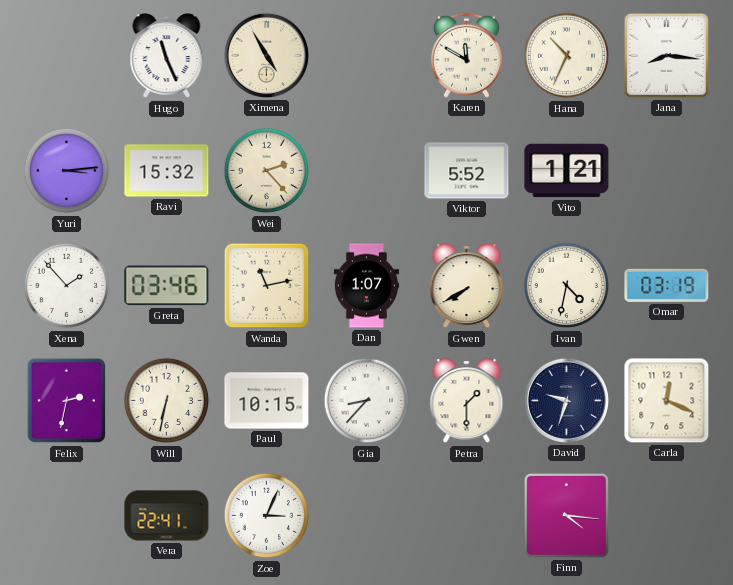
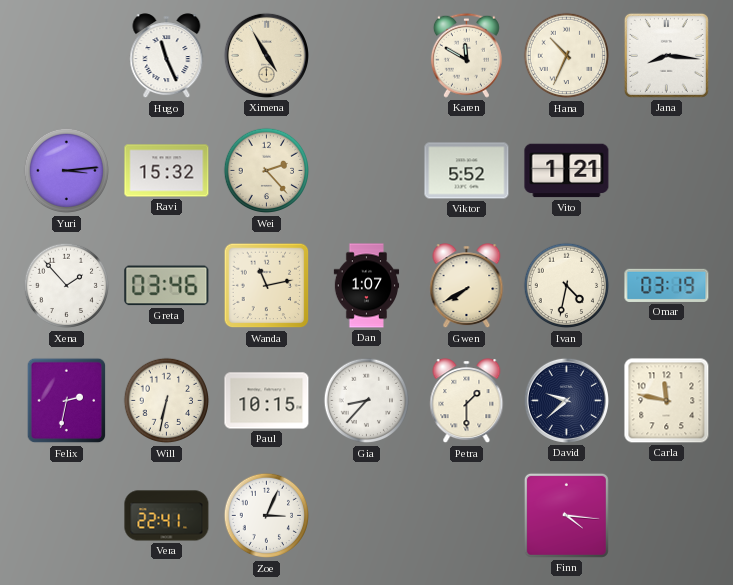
David: 9:33 -> 9:38 (566, 400)
Carla: 12:19 -> 11:47 (667, 401)
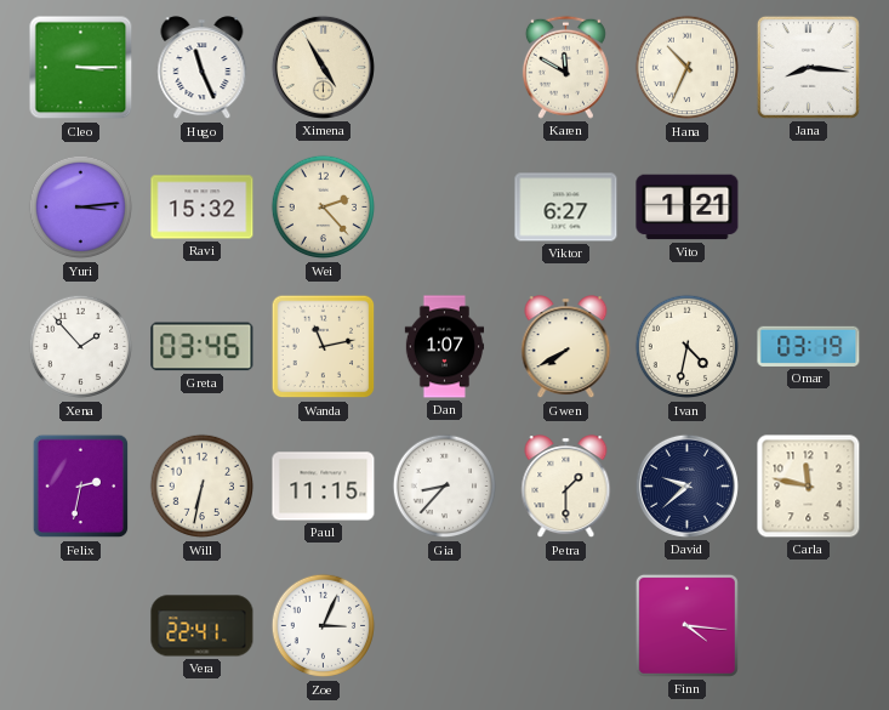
Cleo: none -> 3:15 (81, 68)
Viktor: 5:52 -> 6:27 (566, 208)
Paul: 10:15 -> 11:15 (324, 487)
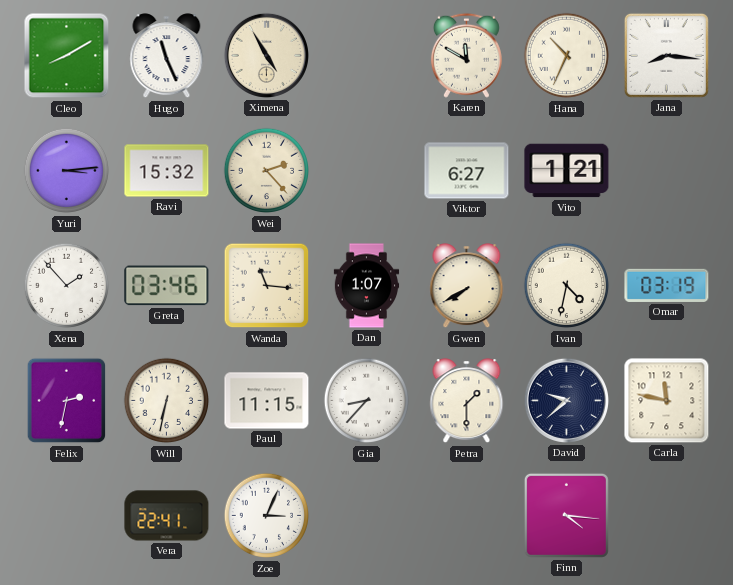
Cleo: 3:15 -> 8:10 (67, 56)
Wanda: 11:13 -> 11:16 (267, 286)
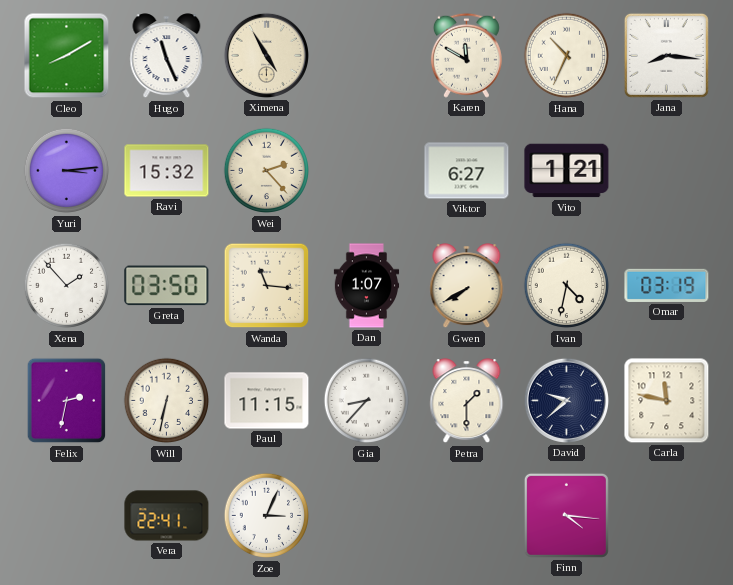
Greta: 03:46 -> 03:50 (167, 286)
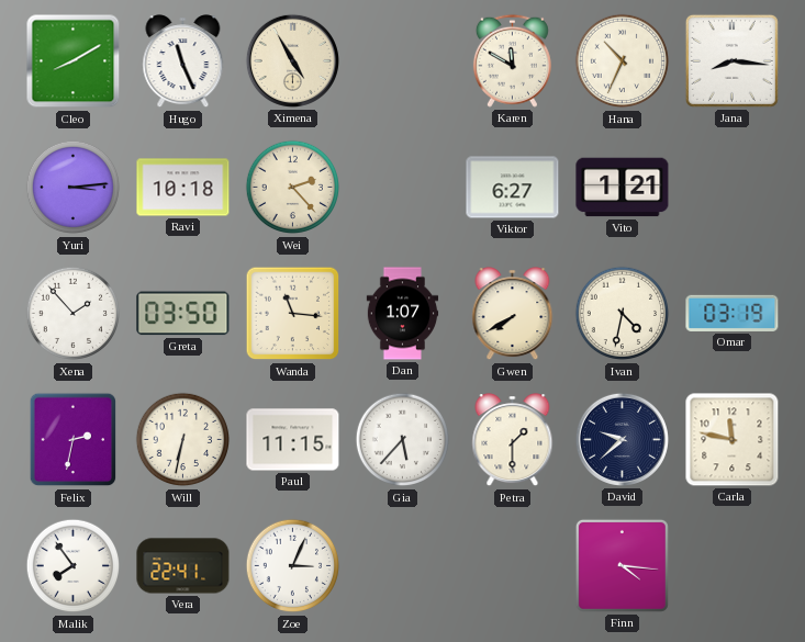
Ravi: 15:32 -> 10:18 (183, 188)
Gia: 8:37 -> 5:37 (403, 440)
Malik: none -> 7:54 (74, 566)
